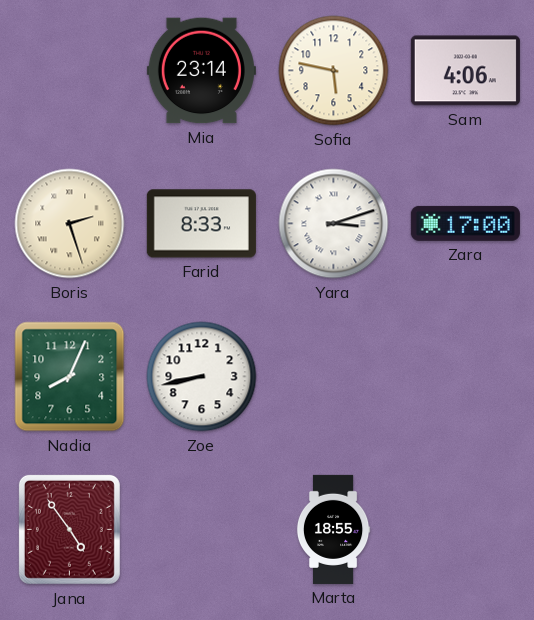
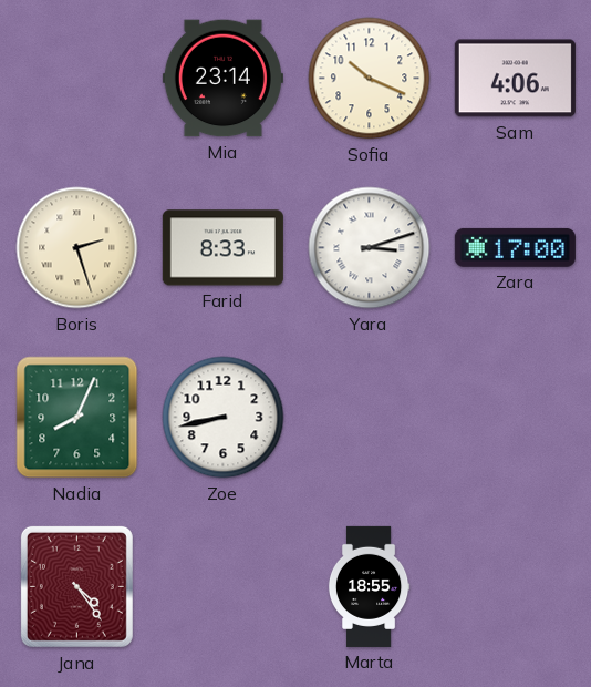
Sofia: 5:47 -> 10:19 (370, 79)
Jana: 4:54 -> 4:24 (76, 586)
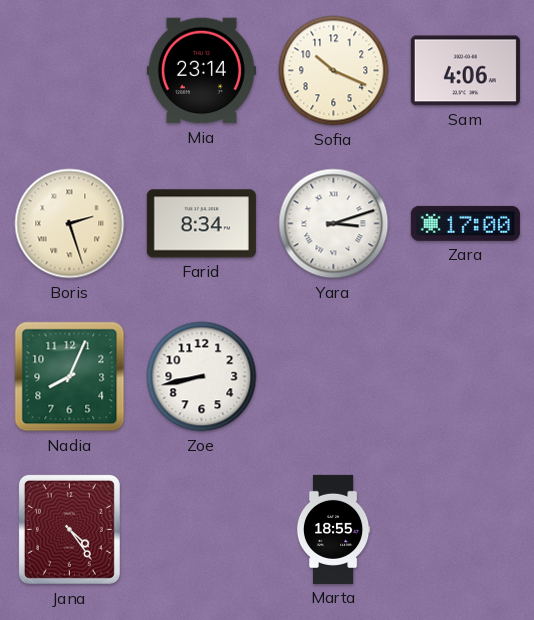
Farid: 8:33 -> 8:34 (201, 224)
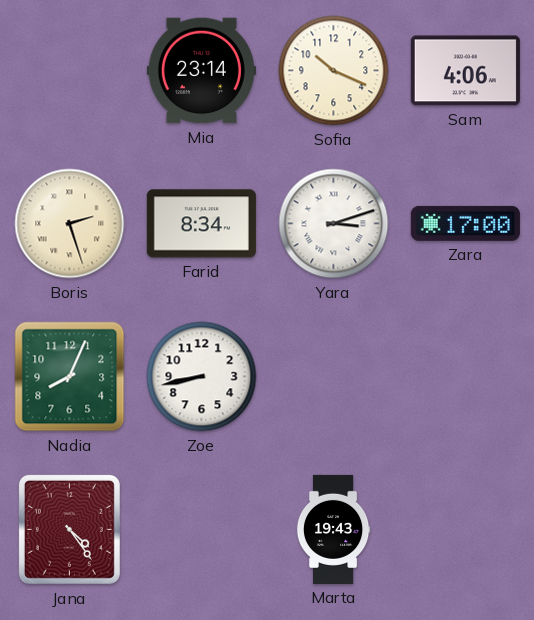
Marta: 18:55 -> 19:43 (333, 529)
